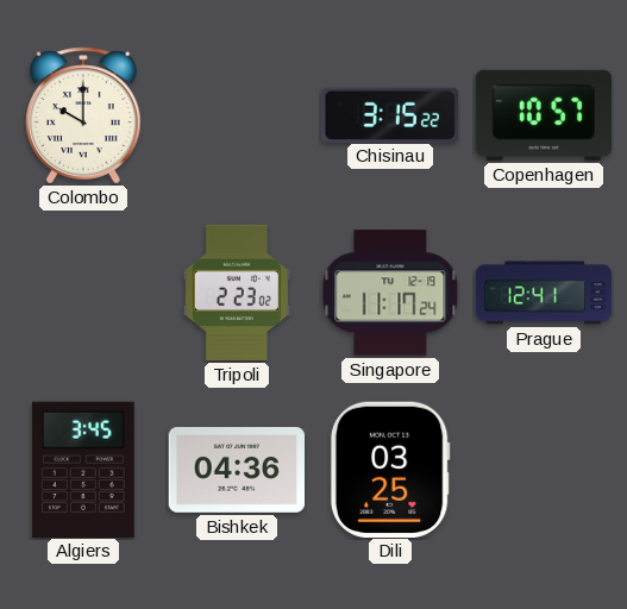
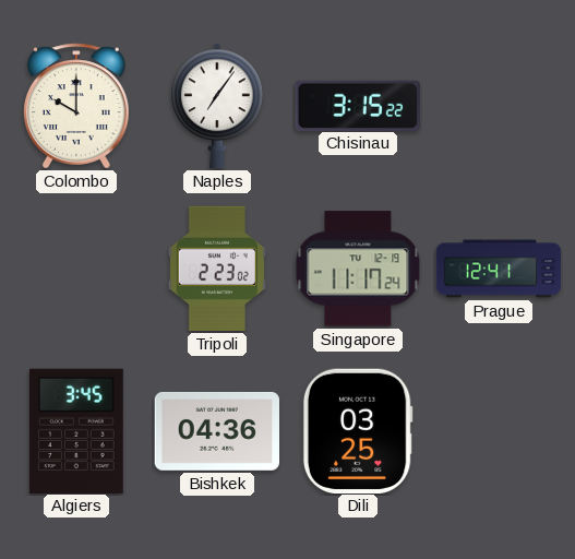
Naples: none -> 7:06 (217, 106)
Copenhagen: 10:57 -> none (543, 115)
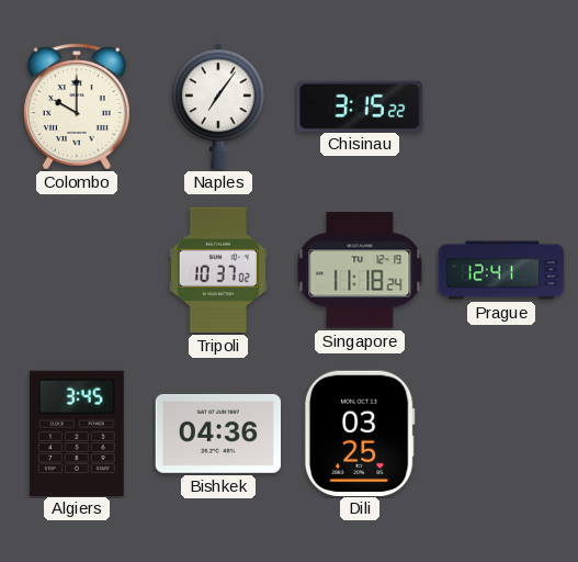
Tripoli: 2:23 -> 10:37 (218, 270)
Singapore: 11:17 -> 11:18 (360, 270)
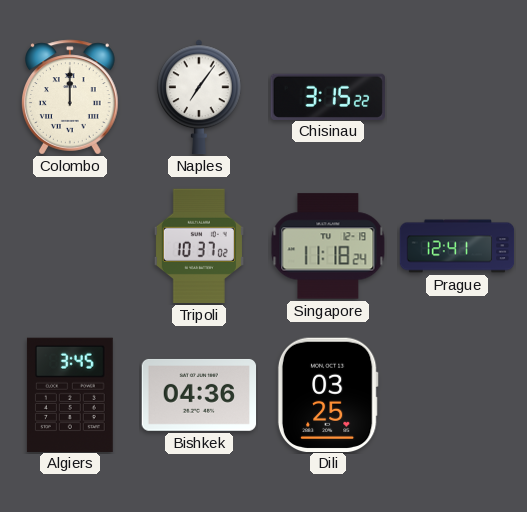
Colombo: 10:00 -> 12:00 (71, 97)
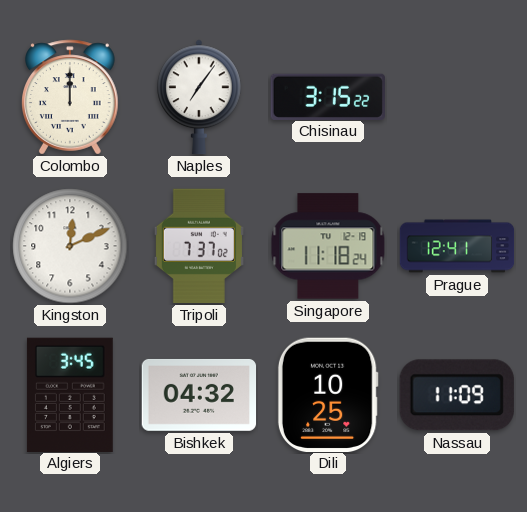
Kingston: none -> 12:11 (70, 246)
Tripoli: 10:37 -> 7:37 (199, 246)
Bishkek: 04:36 -> 04:32 (199, 395)
Dili: 03:25 -> 10:25 (328, 394)
Nassau: none -> 11:09 (457, 395)
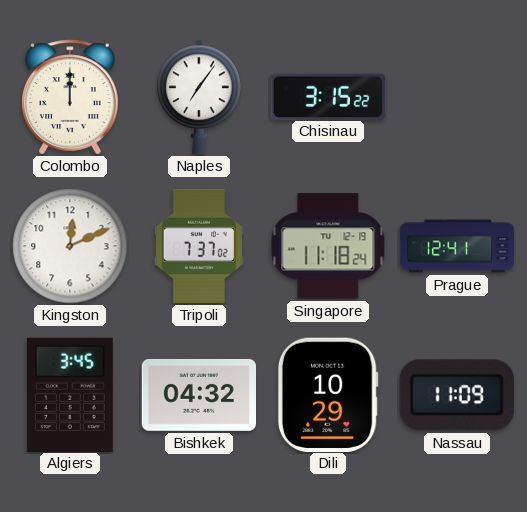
Dili: 10:25 -> 10:29 (328, 394)
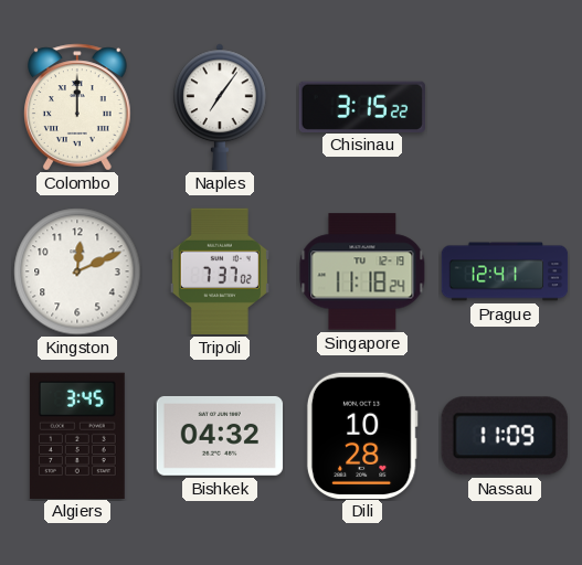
Dili: 10:29 -> 10:28 (362, 435)
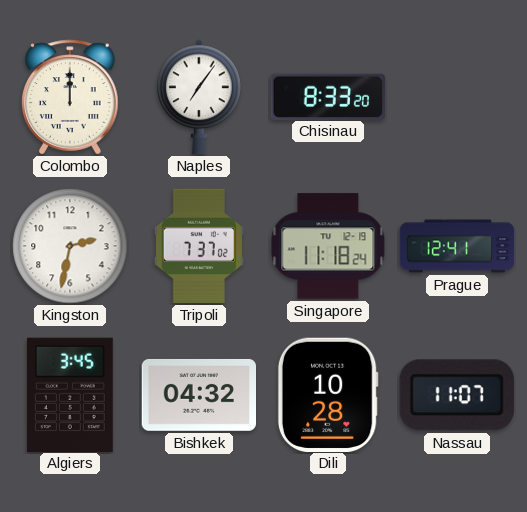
Chisinau: 3:15 -> 8:33 (327, 96)
Kingston: 12:11 -> 2:32 (70, 246)
Nassau: 11:09 -> 11:07 (457, 395)
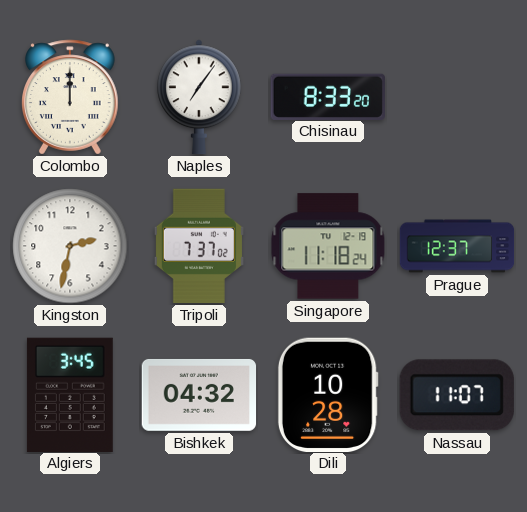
Prague: 12:41 -> 12:37 (457, 246)
